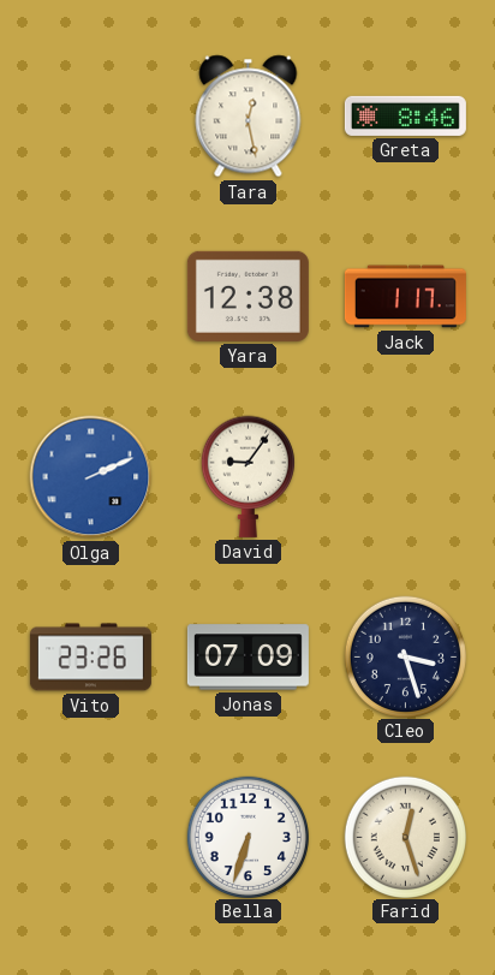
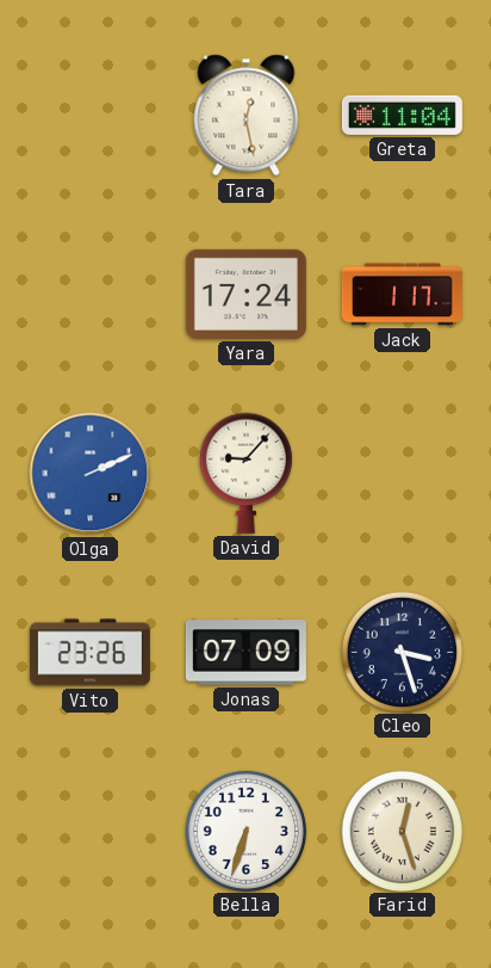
Greta: 8:46 -> 11:04 (402, 115)
Yara: 12:38 -> 17:24 (245, 294)
David: 9:06 -> 9:07 (245, 473)
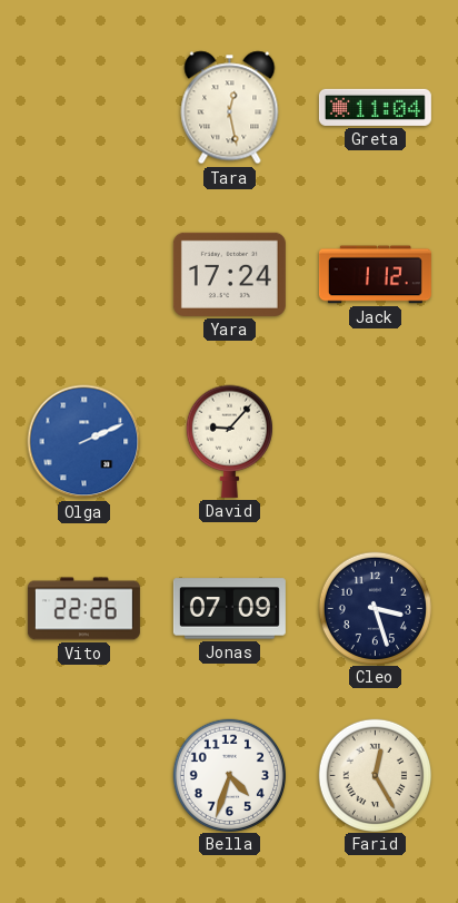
Jack: 1:17 -> 1:12 (375, 275)
Vito: 23:26 -> 22:26 (83, 609)
Bella: 6:33 -> 4:33 (229, 775)
Farid: 12:27 -> 12:25 (375, 775)
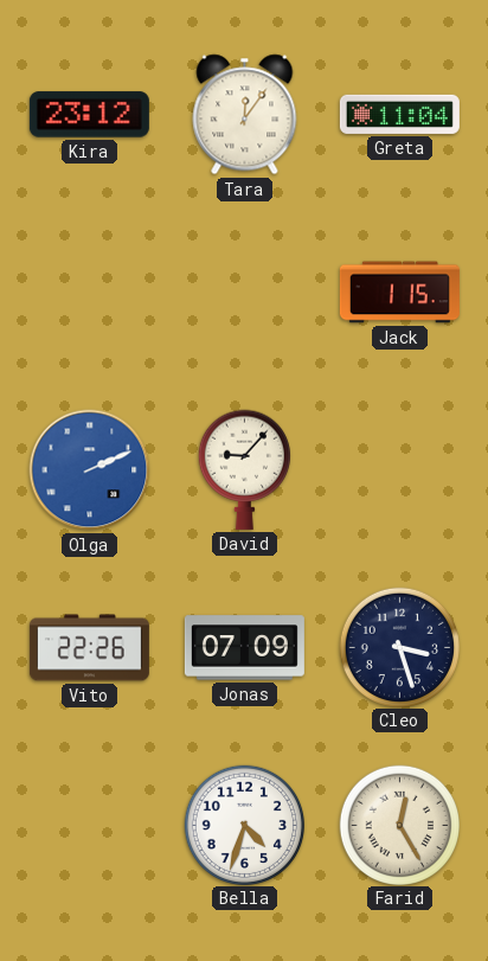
Kira: none -> 23:12 (89, 115)
Tara: 12:28 -> 12:06 (245, 115)
Yara: 17:24 -> none (229, 274)
Jack: 1:12 -> 1:15 (399, 293)
